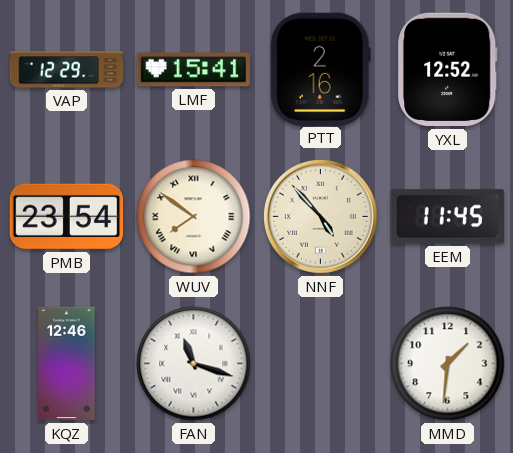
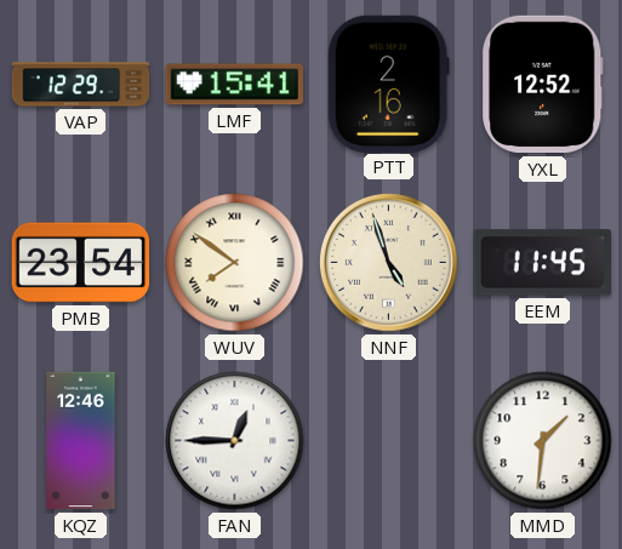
NNF: 4:53 -> 4:57 (388, 262)
FAN: 11:18 -> 12:45 (235, 441)
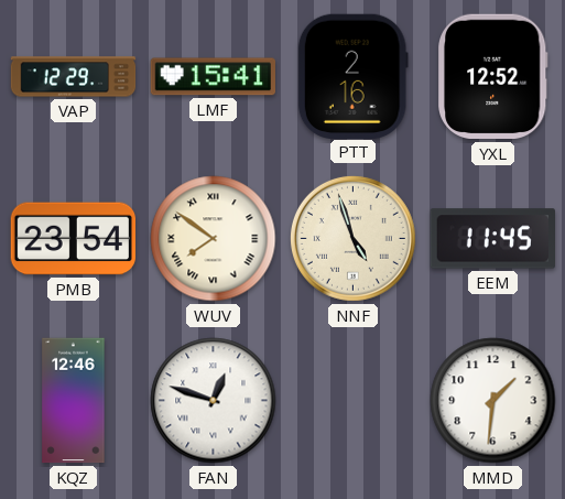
FAN: 12:45 -> 12:48 (214, 401)
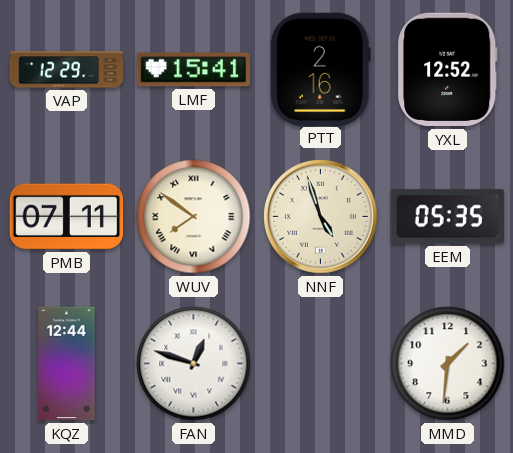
PMB: 23:54 -> 07:11 (67, 217)
EEM: 11:45 -> 05:35 (447, 217)
KQZ: 12:46 -> 12:44 (67, 364)
